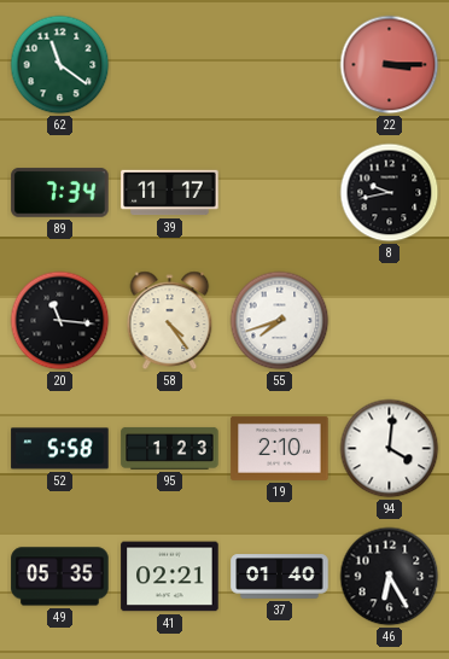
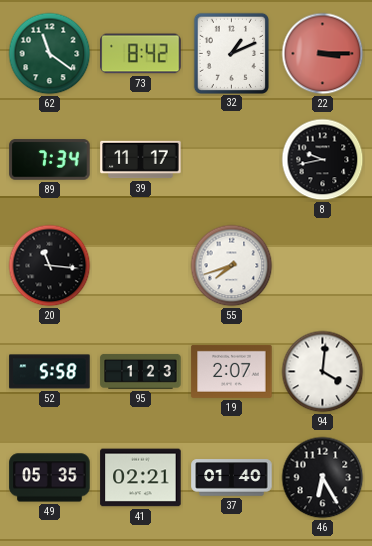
73: none -> 8:42 (141, 54)
32: none -> 1:11 (231, 53)
58: 4:24 -> none (170, 320)
19: 2:10 -> 2:07 (232, 371)
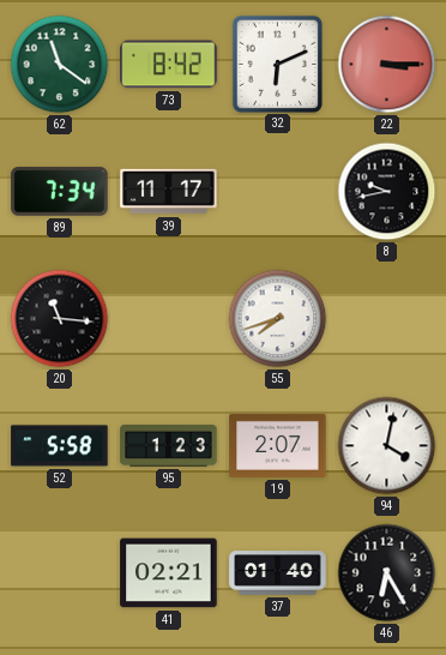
32: 1:11 -> 6:11 (277, 64)
94: 4:01 -> 4:02 (387, 446)
49: 05:35 -> none (50, 478)
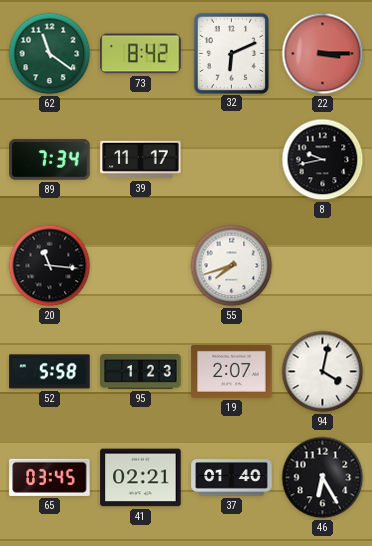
65: none -> 03:45 (50, 477)
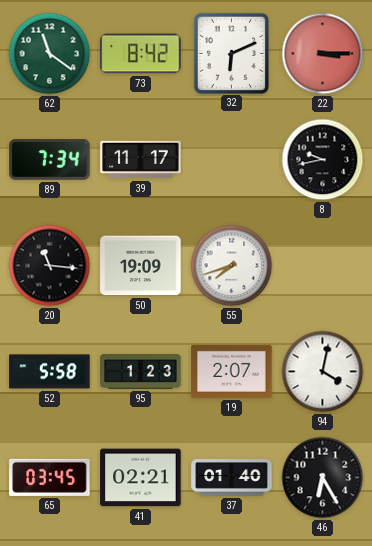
50: none -> 19:09 (141, 266)
